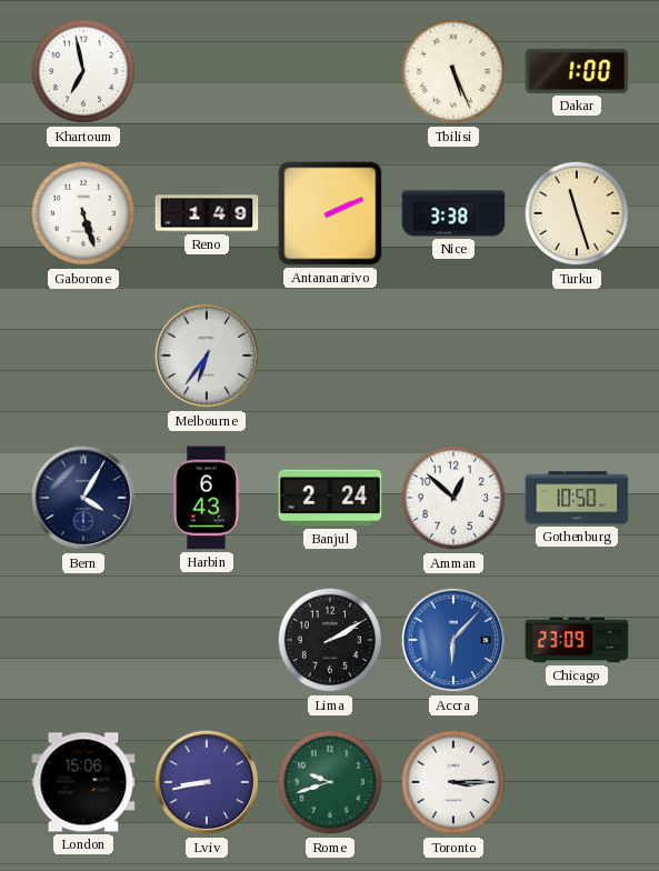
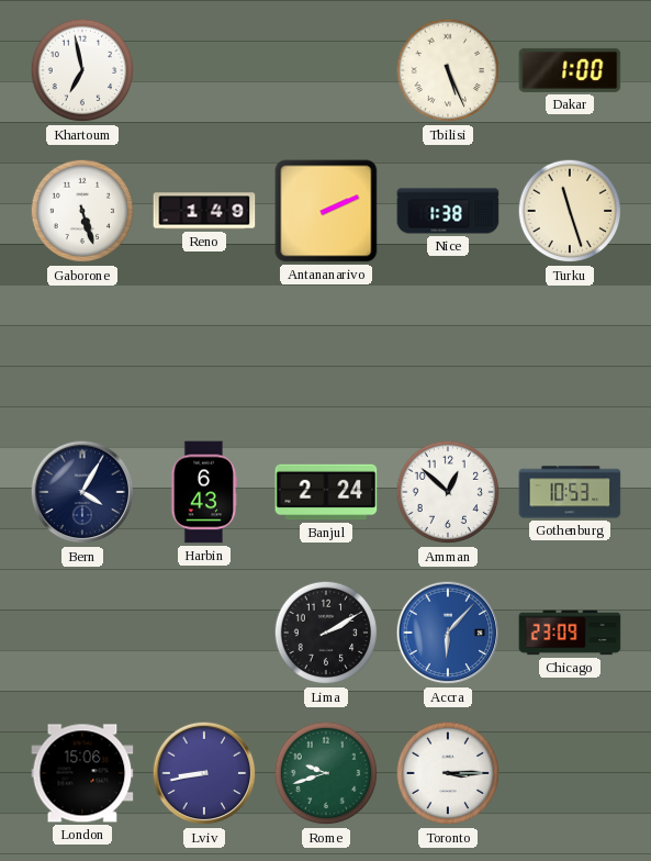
Nice: 3:38 -> 1:38 (448, 211)
Melbourne: 6:36 -> none (207, 356)
Gothenburg: 10:50 -> 10:53 (570, 492)
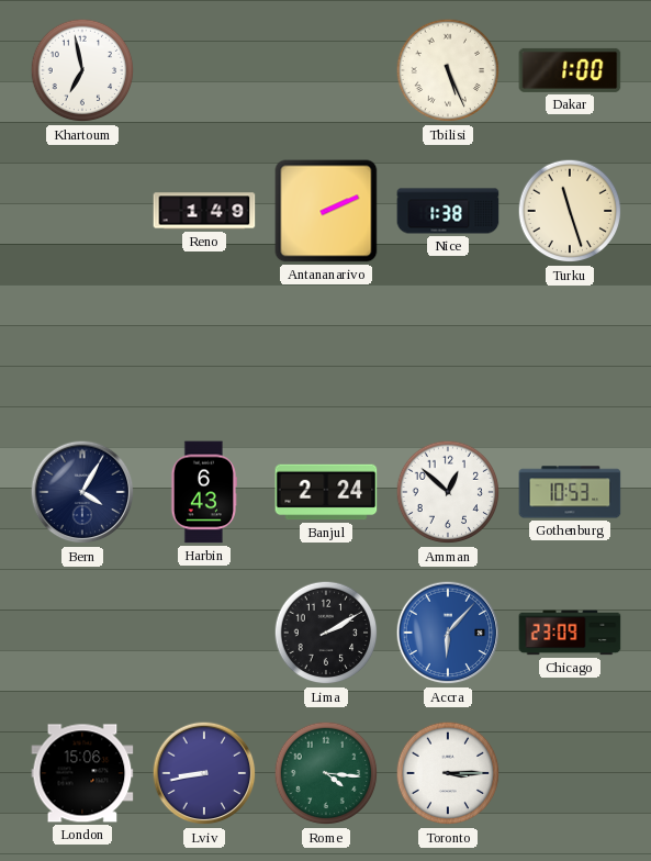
Gaborone: 5:27 -> none (82, 211)
Rome: 9:42 -> 4:16 (326, 773)
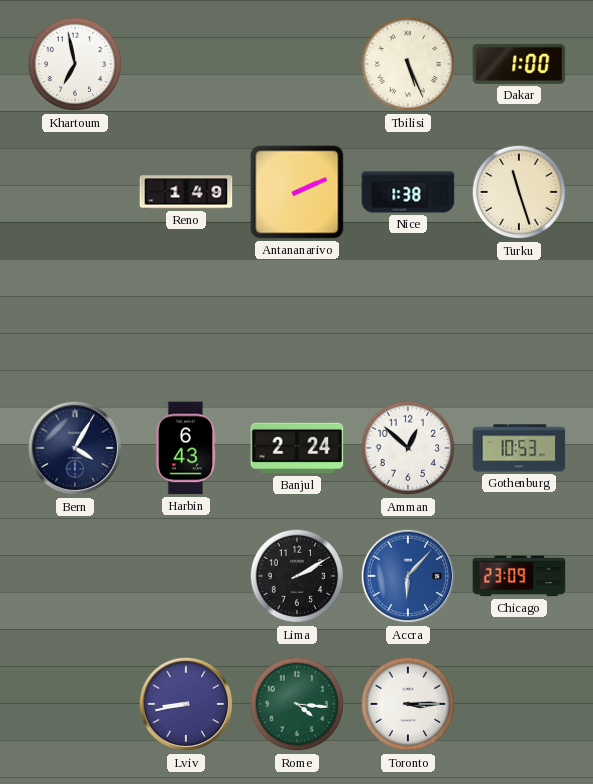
London: 15:06 -> none (82, 773)
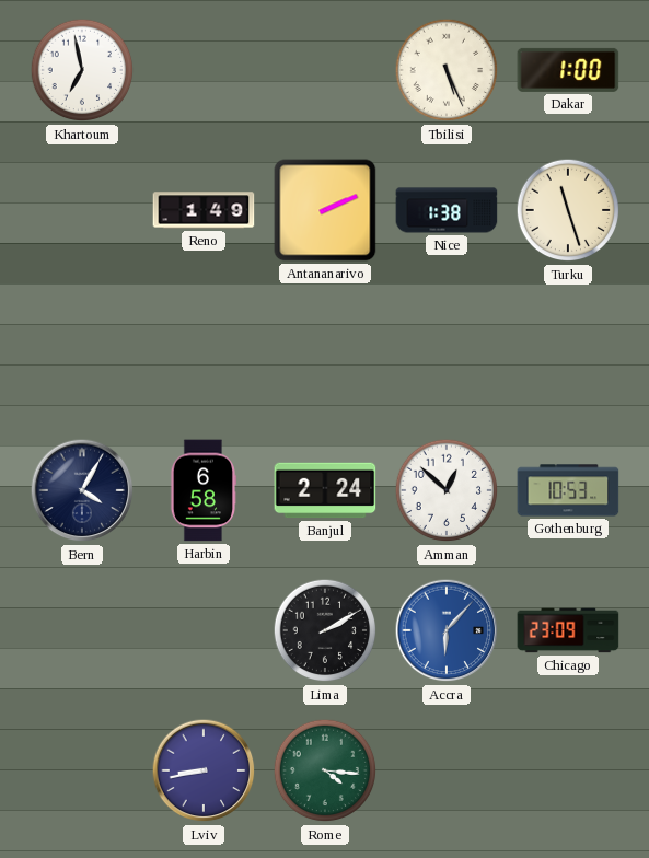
Harbin: 6:43 -> 6:58 (202, 490)
Toronto: 3:15 -> none (408, 704)
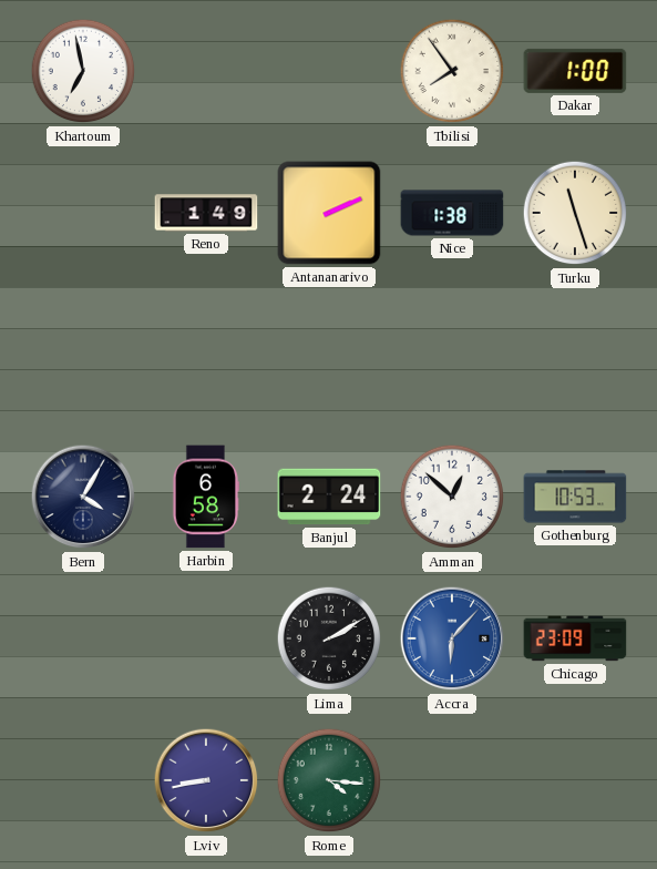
Tbilisi: 5:26 -> 7:54 (452, 71)
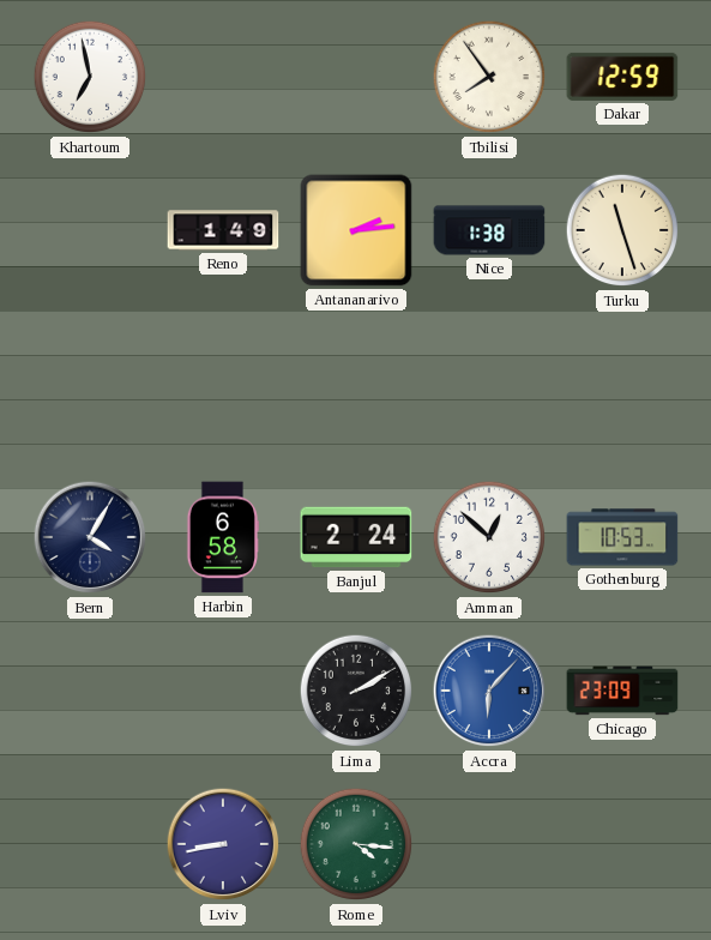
Dakar: 1:00 -> 12:59 (622, 77)
Antananarivo: 2:11 -> 2:14 (356, 230)
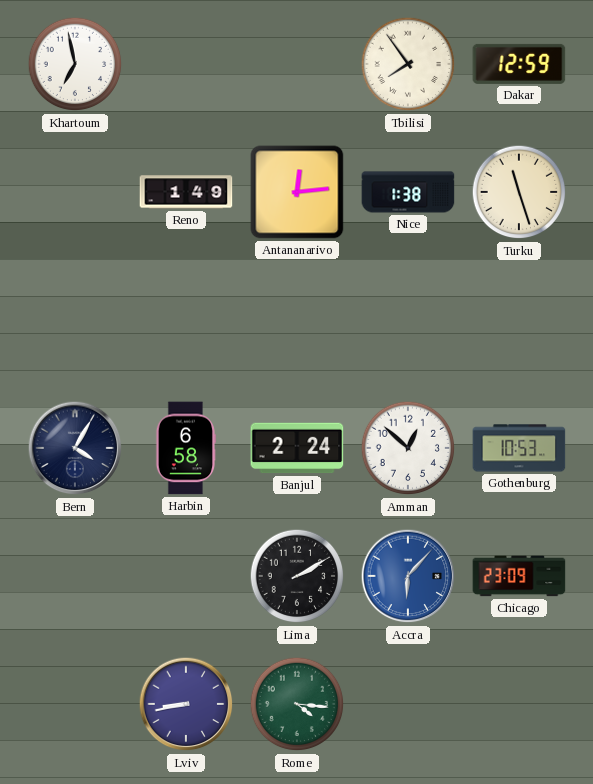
Antananarivo: 2:14 -> 12:14 (297, 192)
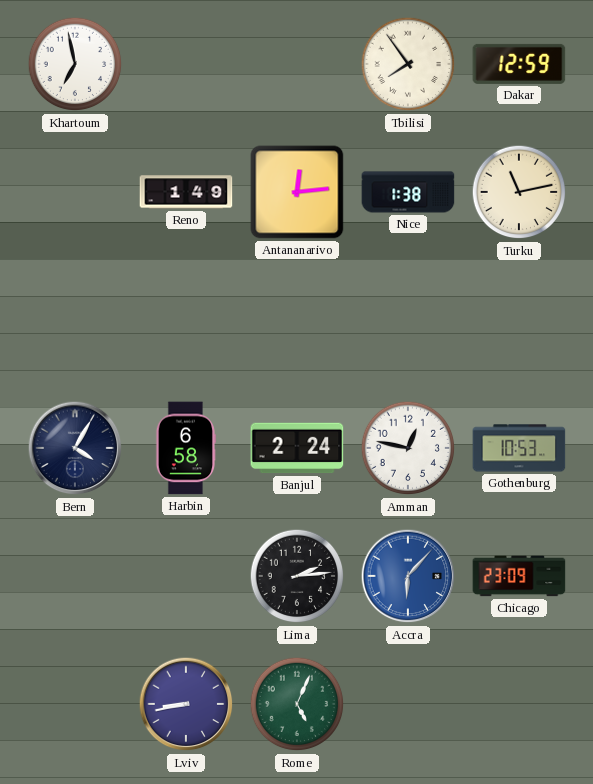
Turku: 11:27 -> 11:13 (519, 192)
Amman: 12:52 -> 12:47 (408, 448)
Lima: 2:10 -> 2:14 (297, 576)
Rome: 4:16 -> 5:04 (297, 704)
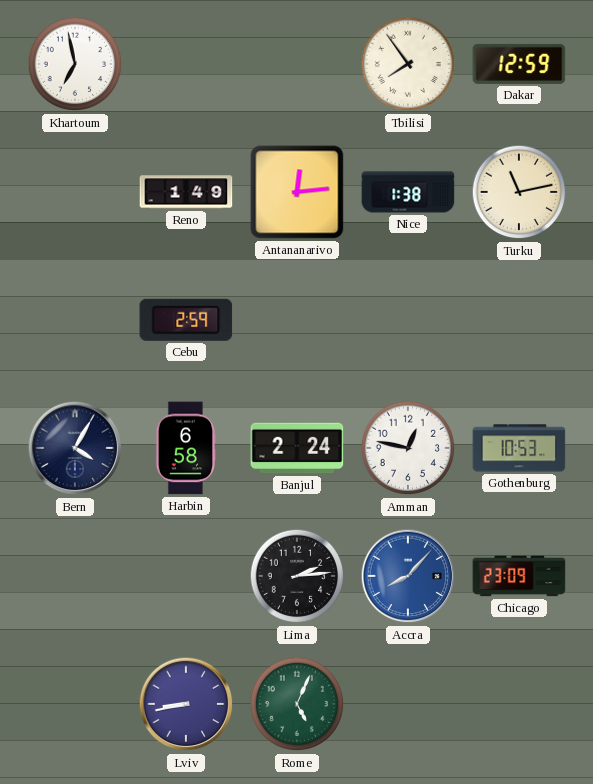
Cebu: none -> 2:59 (186, 320)
Accra: 6:07 -> 8:07 (408, 576)
